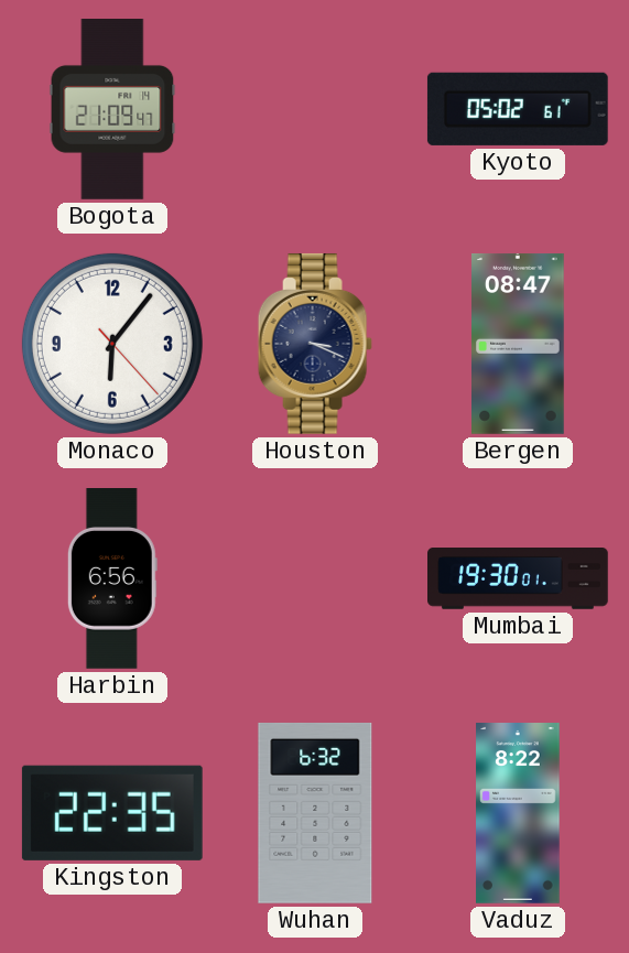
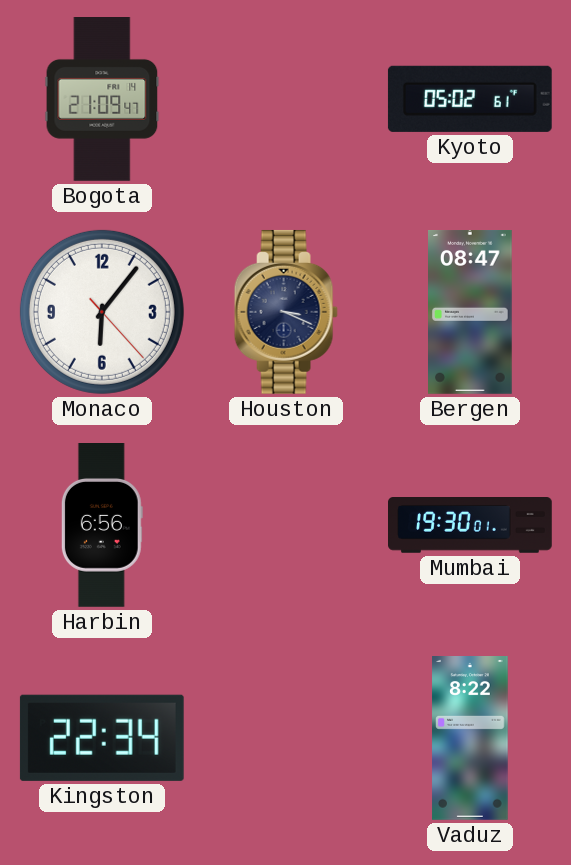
Kingston: 22:35 -> 22:34 (102, 738)
Wuhan: 6:32 -> none (315, 813)
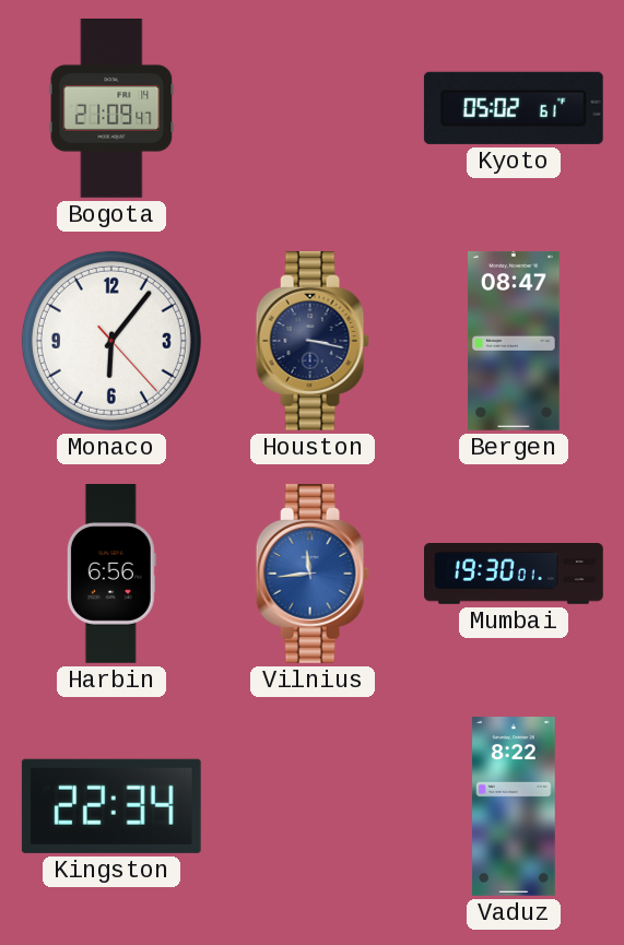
Houston: 3:19 -> 3:17 (313, 341)
Vilnius: none -> 11:44 (313, 574)
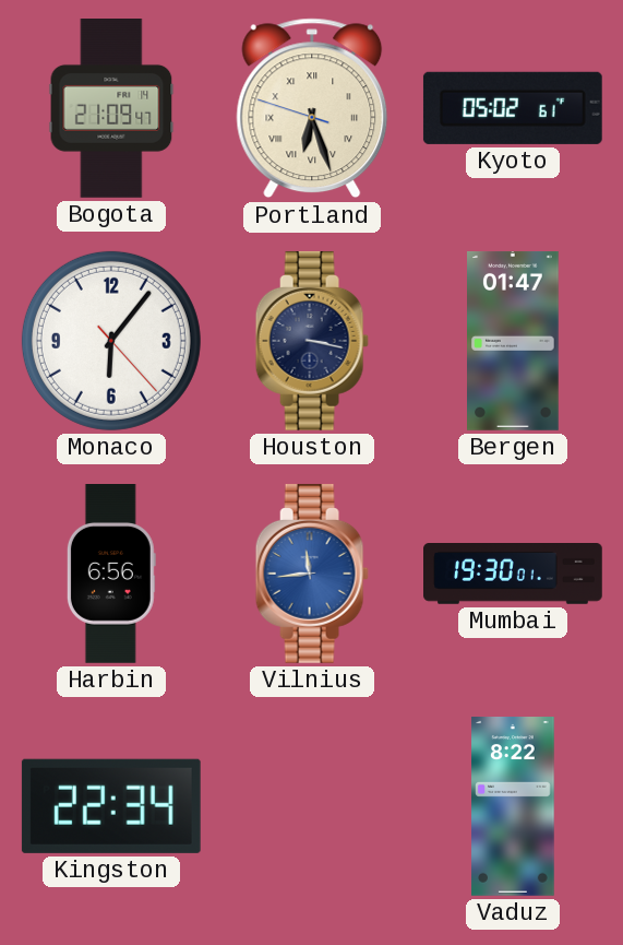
Portland: none -> 6:26 (312, 108)
Bergen: 08:47 -> 01:47 (513, 342)
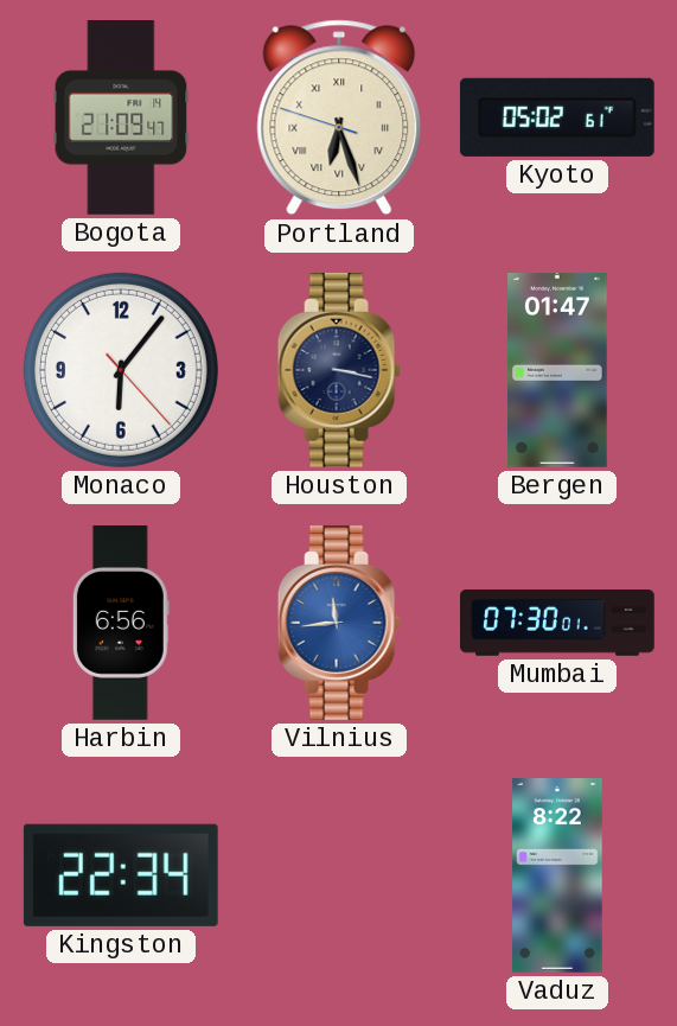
Mumbai: 19:30 -> 07:30 (558, 624)
